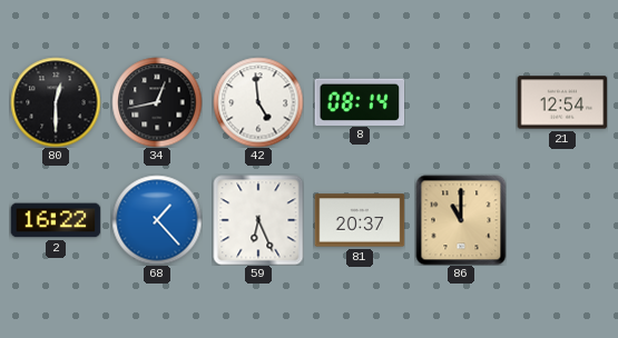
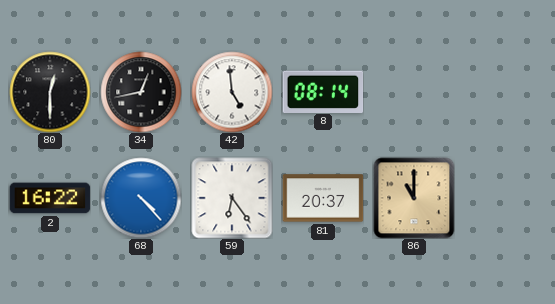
21: 12:54 -> none (562, 102)
68: 1:23 -> 4:23 (141, 198)
59: 6:26 -> 6:24 (232, 198)
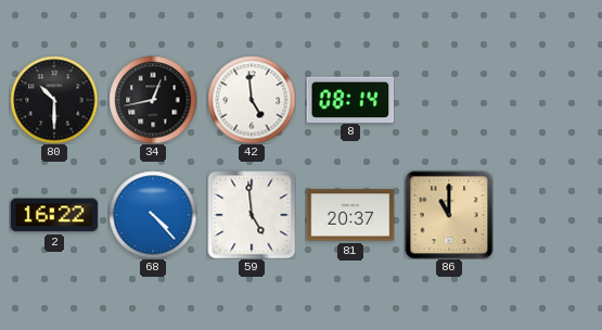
80: 12:30 -> 10:30 (54, 100)
59: 6:24 -> 4:59 (252, 215)
